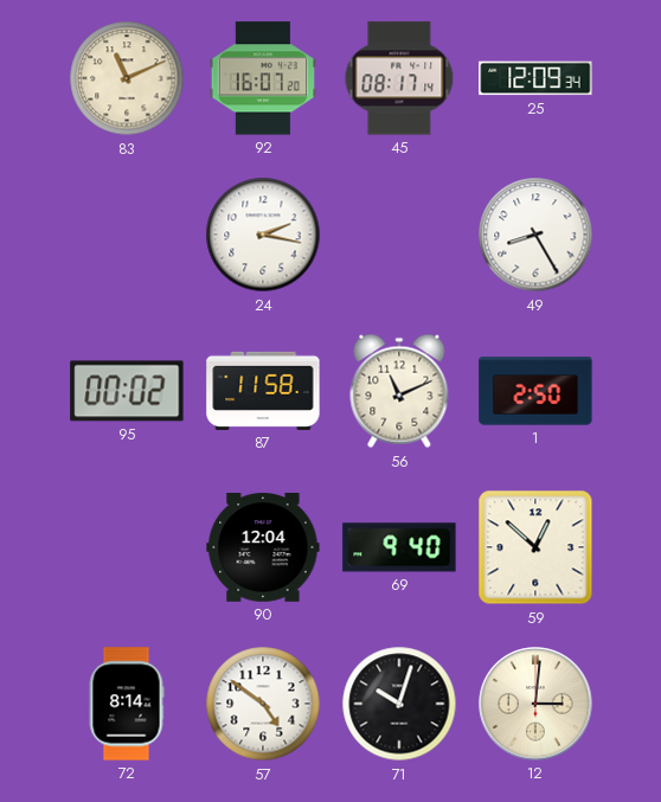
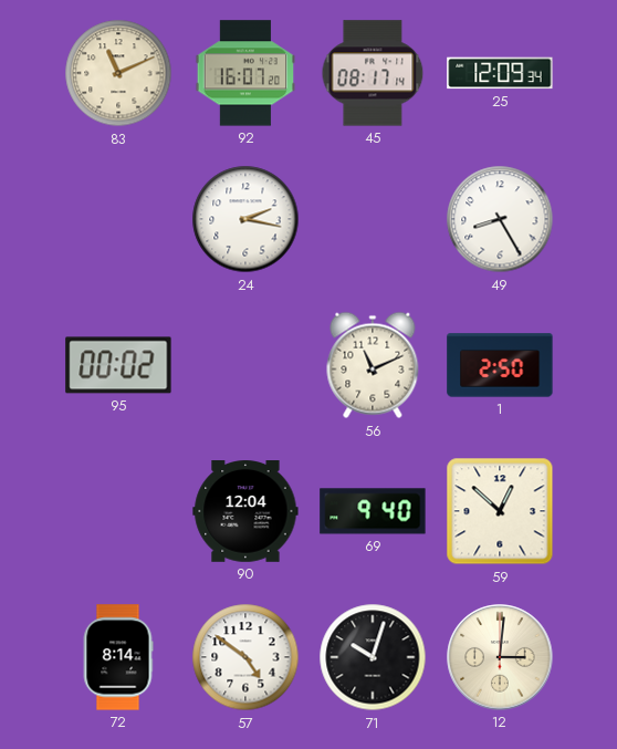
87: 11:58 -> none (263, 391)
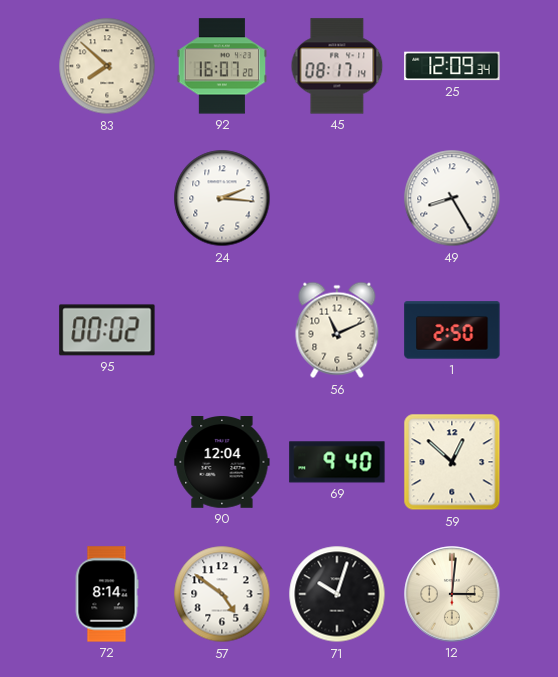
83: 11:11 -> 7:52 (107, 66)
24: 2:17 -> 2:16 (222, 198)
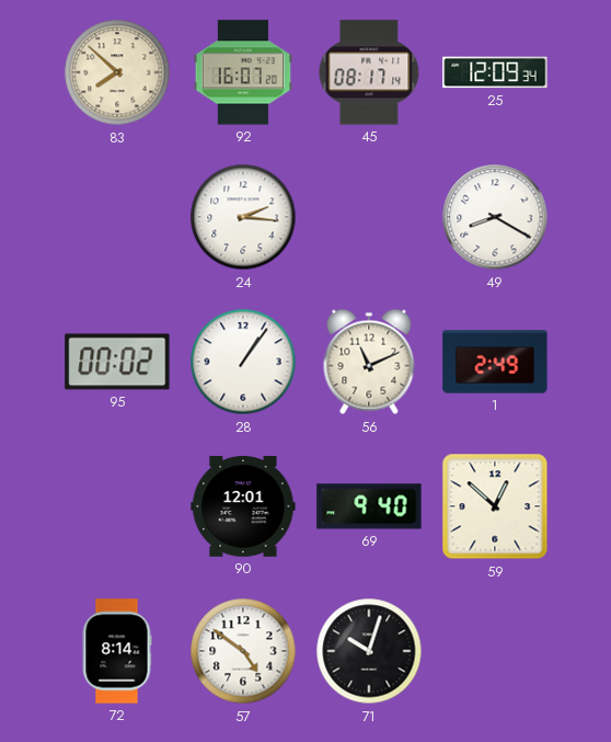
49: 8:25 -> 8:20 (495, 217)
28: none -> 1:06 (243, 362)
1: 2:50 -> 2:49 (495, 362)
90: 12:04 -> 12:01 (243, 507)
12: 3:01 -> none (452, 594)
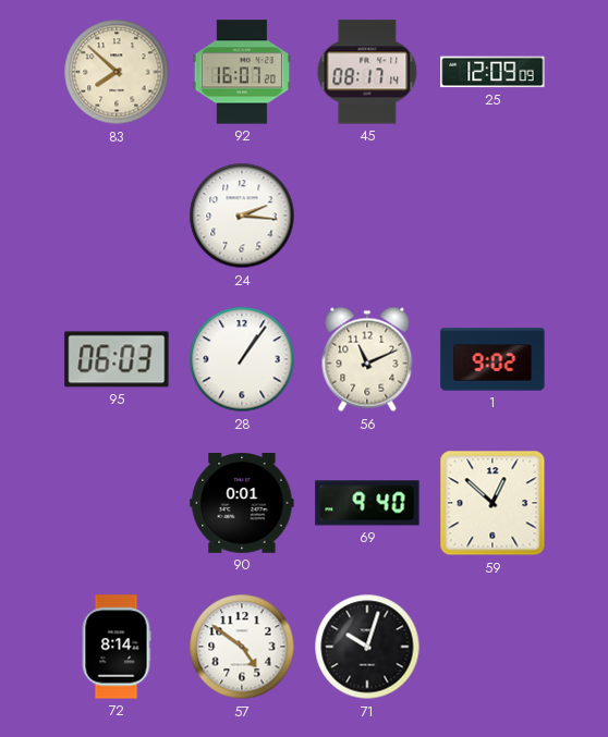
25: 12:09:34 -> 12:09:09 (493, 72)
49: 8:20 -> none (495, 217)
95: 00:02 -> 06:03 (117, 359)
1: 2:49 -> 9:02 (493, 359)
90: 12:01 -> 0:01 (242, 504)
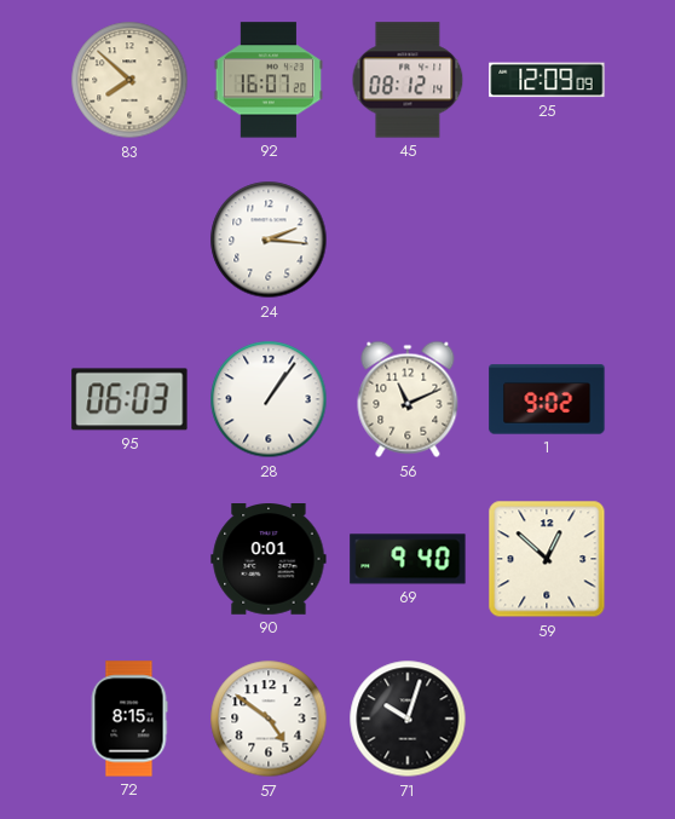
45: 08:17 -> 08:12 (408, 80)
72: 8:14 -> 8:15 (129, 719)
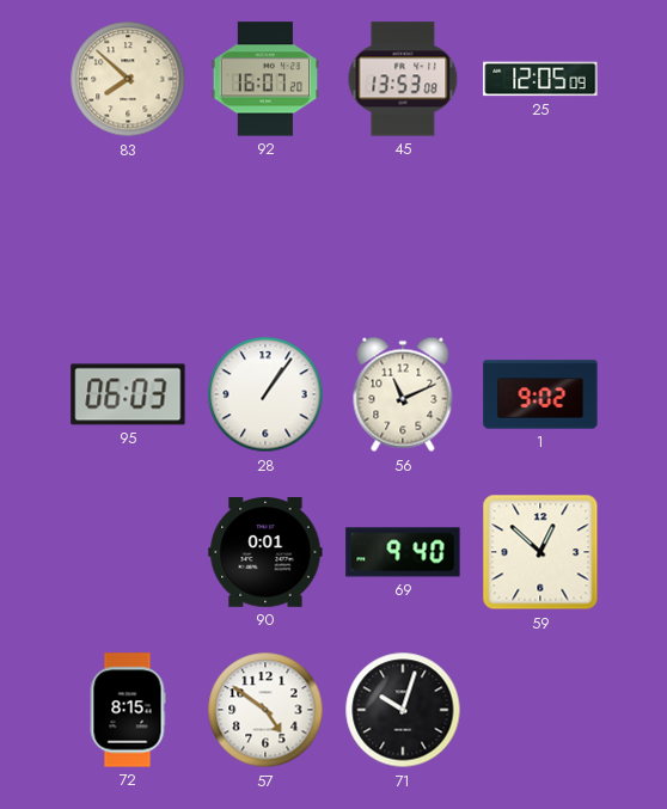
45: 08:12 -> 13:53 (403, 79)
25: 12:09 -> 12:05 (540, 79)
24: 2:16 -> none (269, 240)
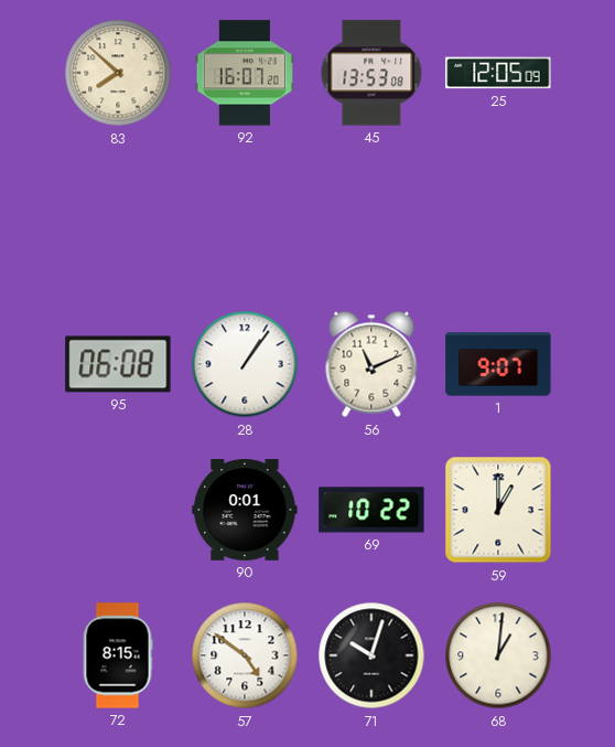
95: 06:03 -> 06:08 (118, 364)
1: 9:02 -> 9:07 (498, 364)
69: 9:40 -> 10:22 (371, 510)
59: 12:52 -> 1:00 (498, 510)
68: none -> 1:01 (498, 655)
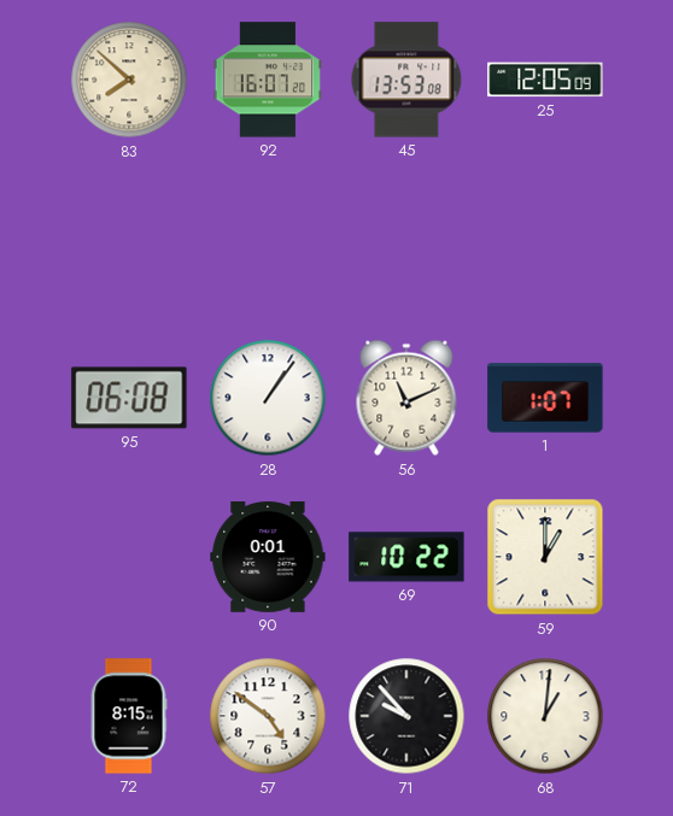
1: 9:07 -> 1:07 (545, 398)
71: 10:03 -> 9:53 (406, 716)
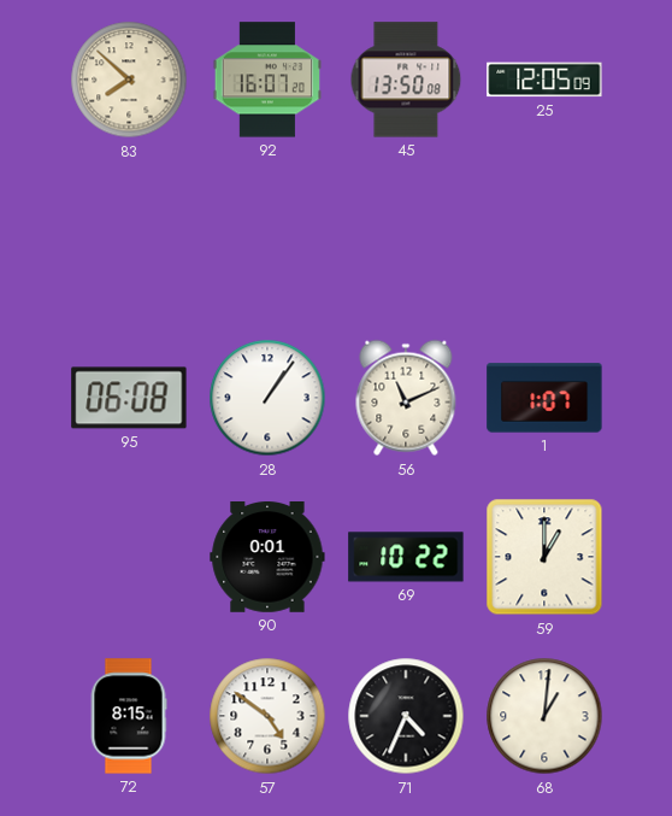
45: 13:53 -> 13:50 (406, 80)
71: 9:53 -> 4:34 (406, 716)
